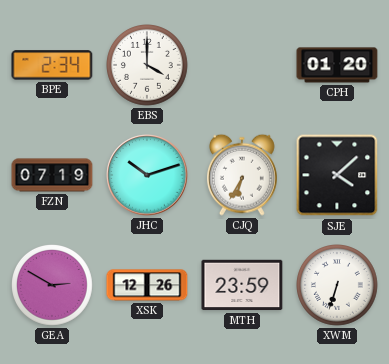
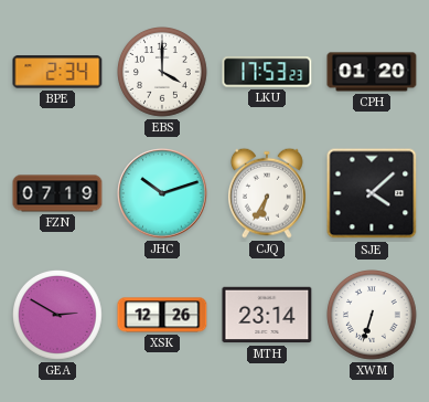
LKU: none -> 17:53 (267, 72)
MTH: 23:59 -> 23:14 (267, 315)
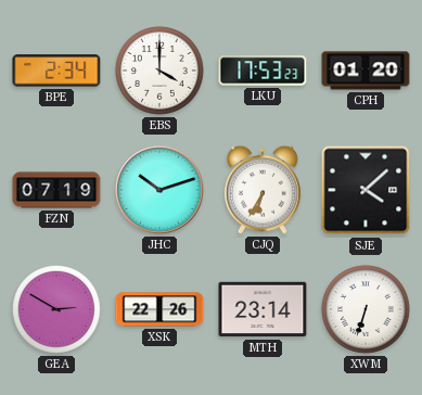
XSK: 12:26 -> 22:26 (159, 309)
